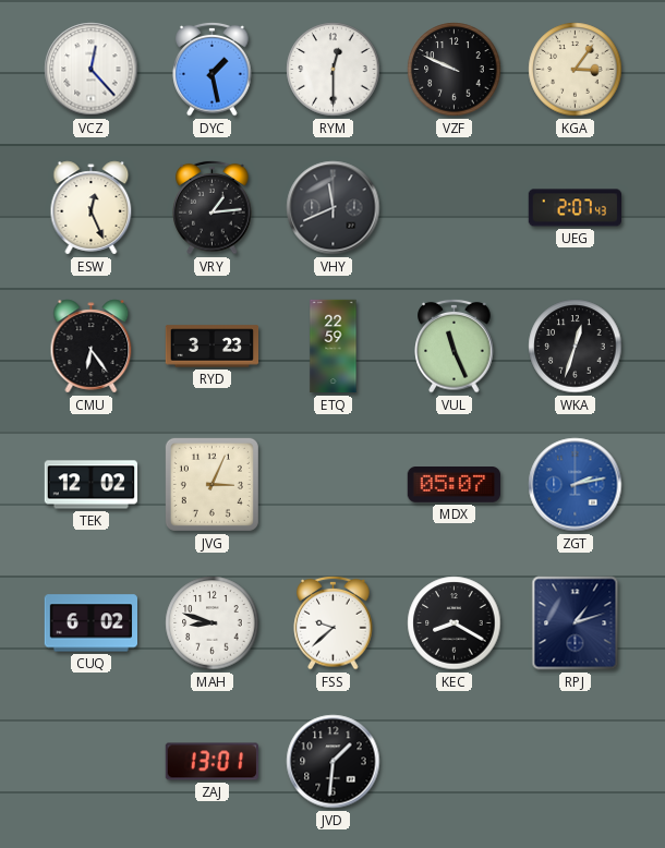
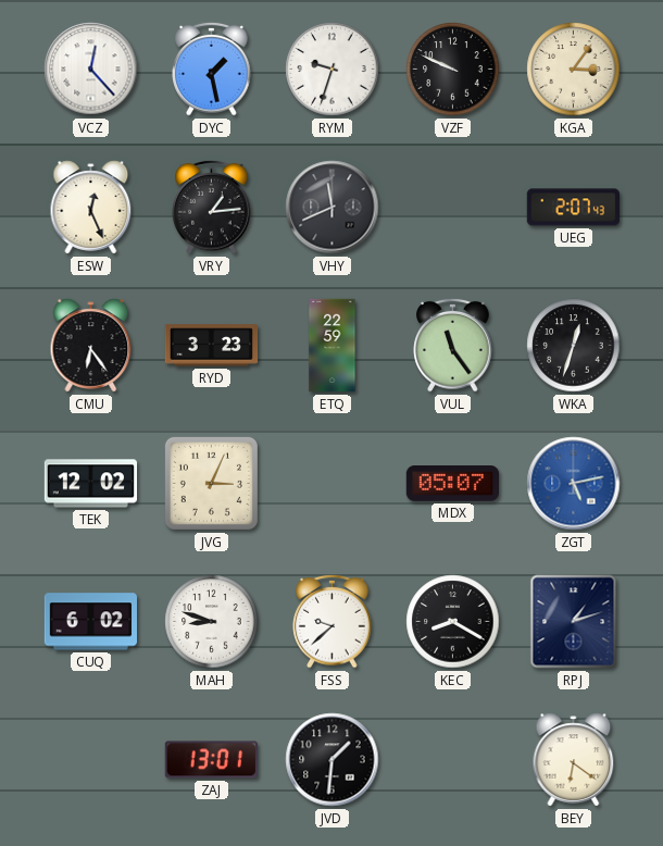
RYM: 12:30 -> 9:33 (333, 70)
VUL: 11:26 -> 11:24 (453, 345)
ZGT: 2:13 -> 5:13 (574, 484)
BEY: none -> 6:21 (574, 760)
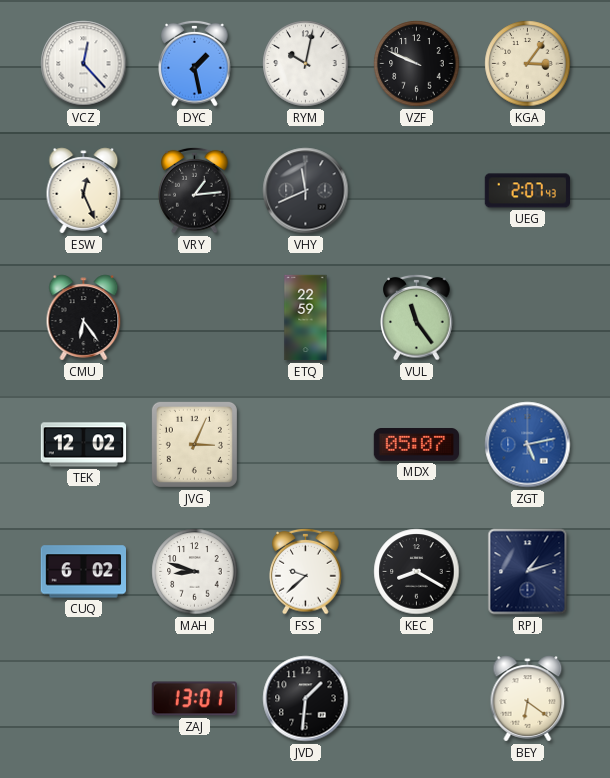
RYM: 9:33 -> 10:02 (306, 64)
RYD: 3:23 -> none (212, 346)
WKA: 12:33 -> none (574, 346)
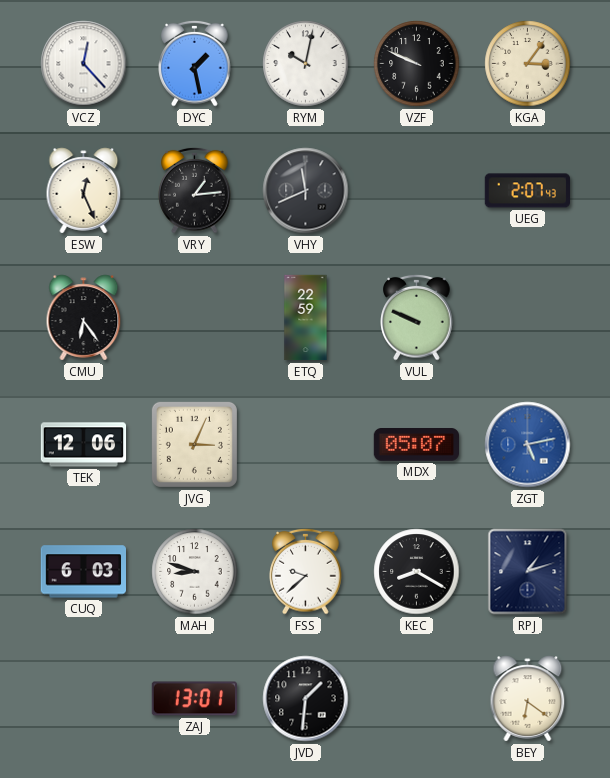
VUL: 11:24 -> 9:49 (417, 317)
TEK: 12:02 -> 12:06 (84, 445)
CUQ: 6:02 -> 6:03 (83, 572)
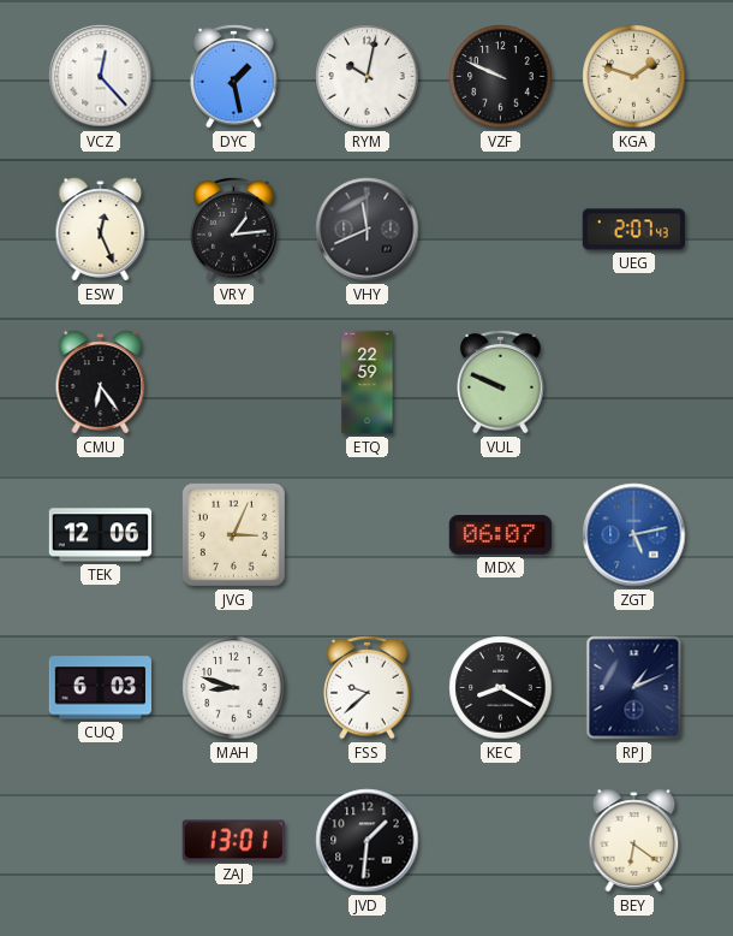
KGA: 3:06 -> 1:48 (634, 77)
MDX: 05:07 -> 06:07 (500, 535)
RPJ: 1:12 -> 1:11 (634, 688)
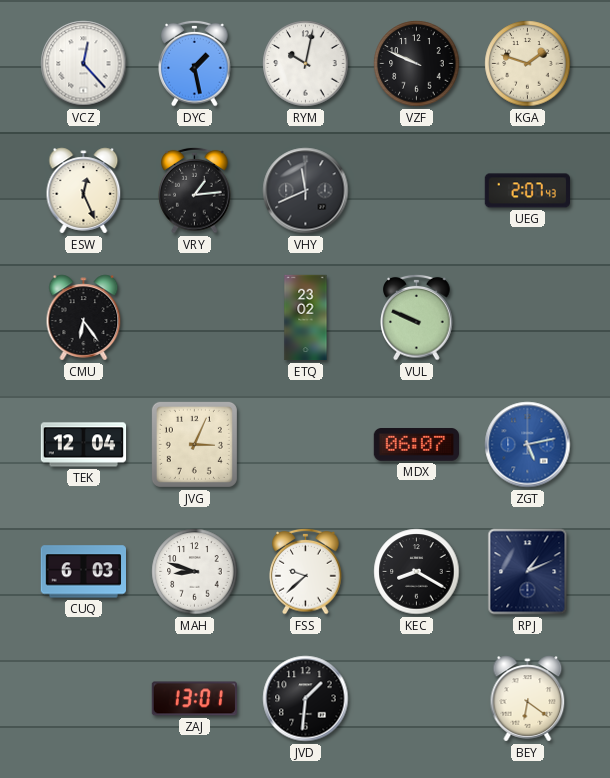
ETQ: 22:59 -> 23:02 (306, 318)
TEK: 12:06 -> 12:04 (84, 445)
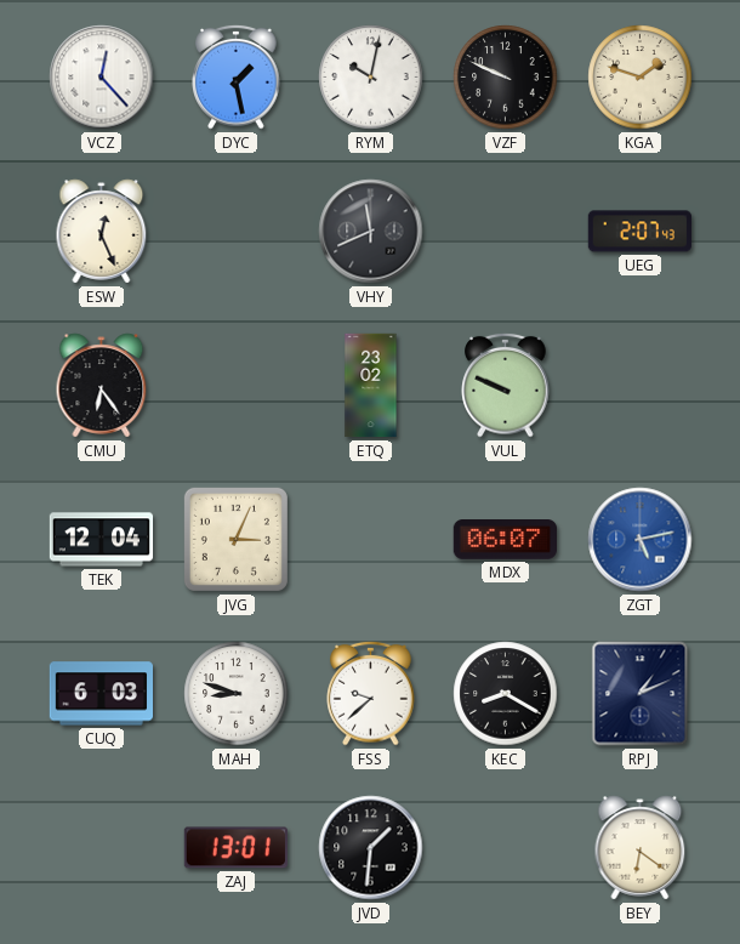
VRY: 1:14 -> none (195, 190)
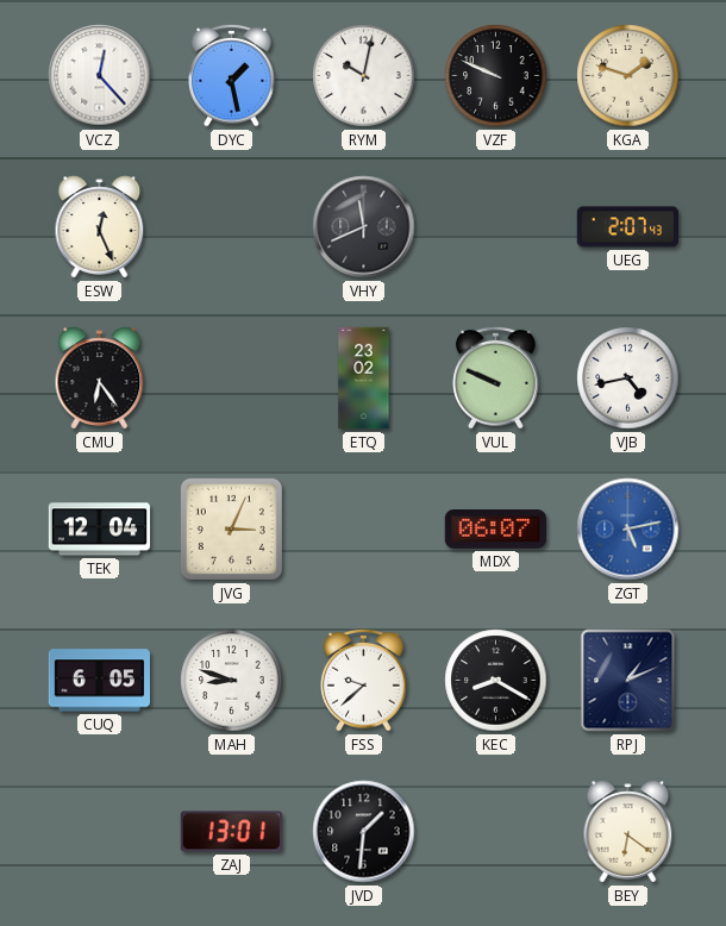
VJB: none -> 4:43 (628, 378)
CUQ: 6:03 -> 6:05 (99, 681)
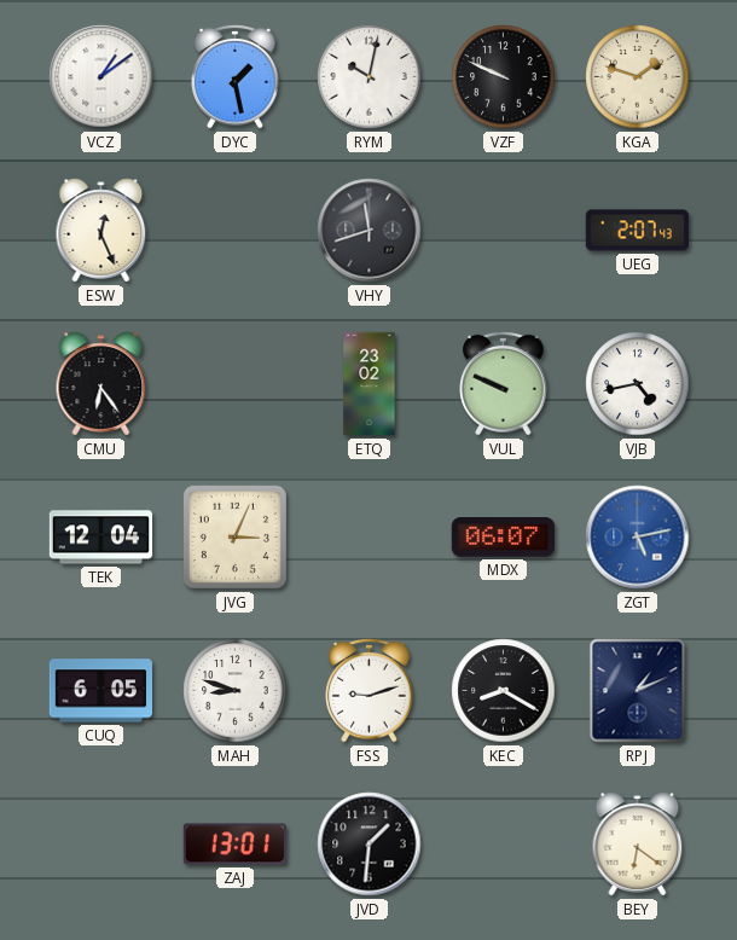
VCZ: 12:23 -> 1:09 (101, 77)
VHY: 11:41 -> 11:42 (370, 231)
FSS: 9:38 -> 9:12 (370, 690)
